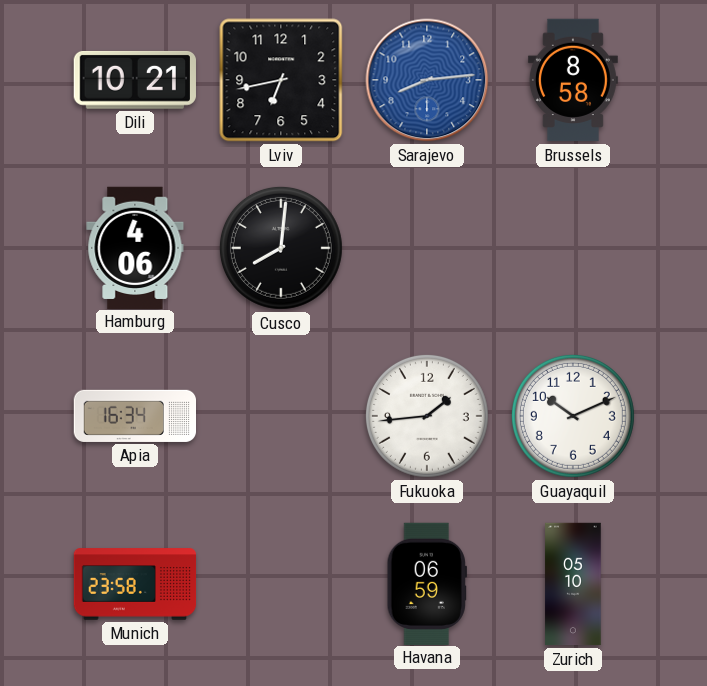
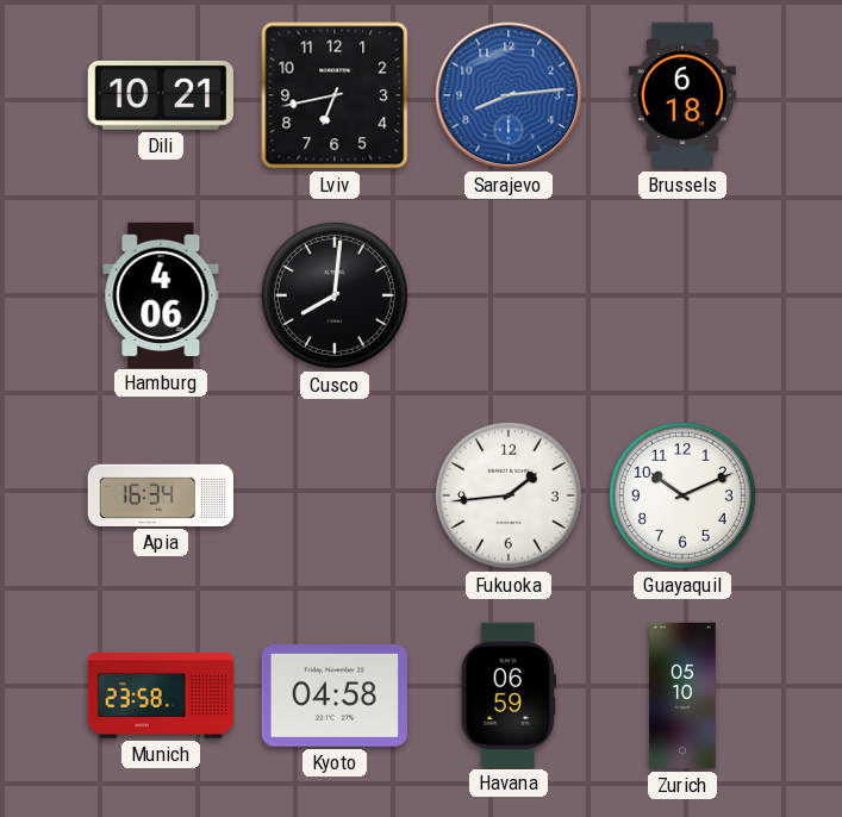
Brussels: 8:58 -> 6:18 (682, 95)
Kyoto: none -> 04:58 (333, 696)
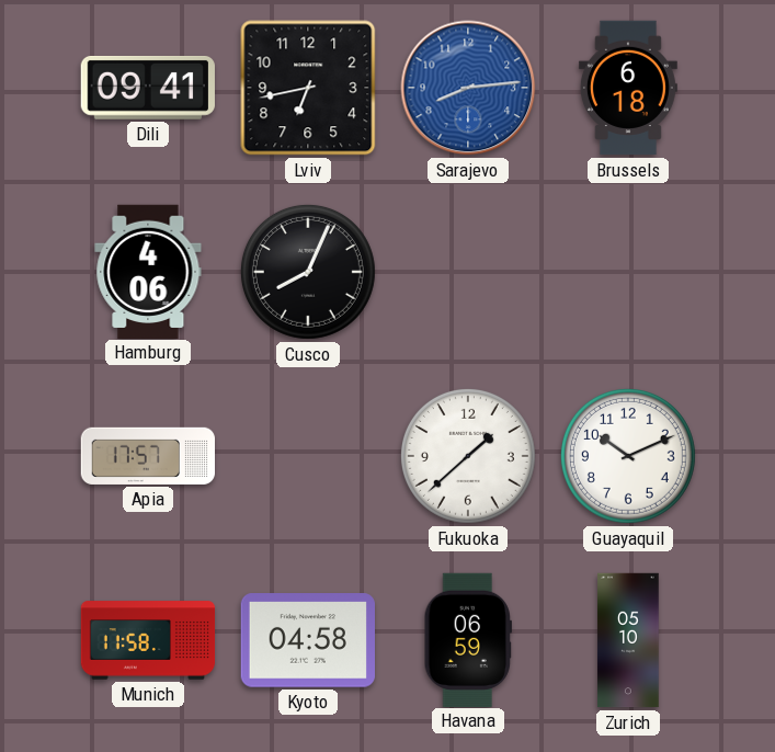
Dili: 10:21 -> 09:41 (148, 88)
Cusco: 8:01 -> 8:04 (308, 272)
Apia: 16:34 -> 17:57 (147, 456)
Fukuoka: 1:44 -> 1:38 (468, 456)
Munich: 23:58 -> 11:58 (148, 640)
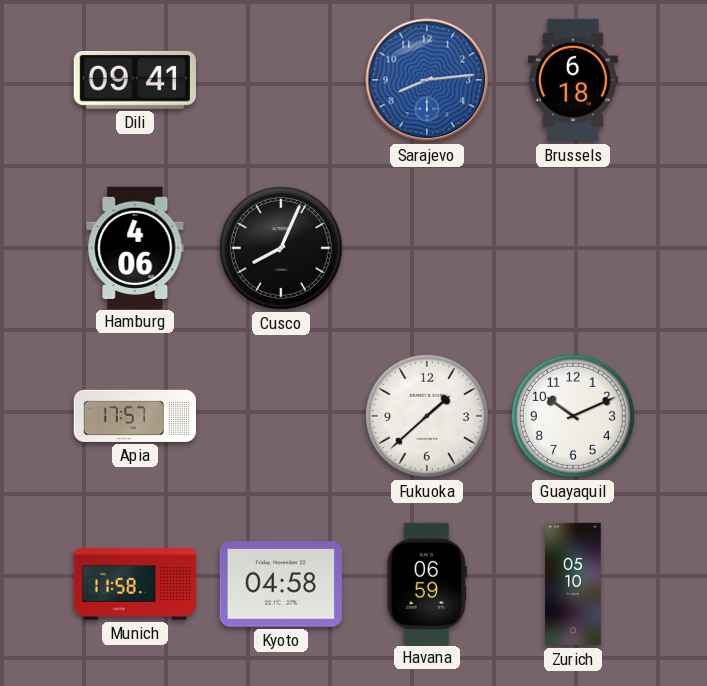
Lviv: 6:43 -> none (308, 88)
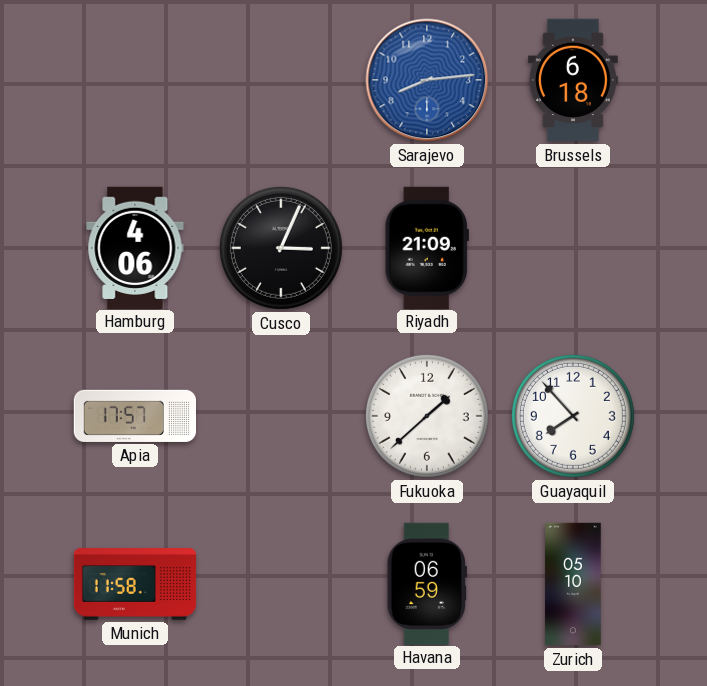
Dili: 09:41 -> none (135, 80)
Cusco: 8:04 -> 3:04 (281, 248)
Riyadh: none -> 21:09 (427, 247)
Guayaquil: 10:11 -> 7:53 (573, 416)
Kyoto: 04:58 -> none (280, 584)
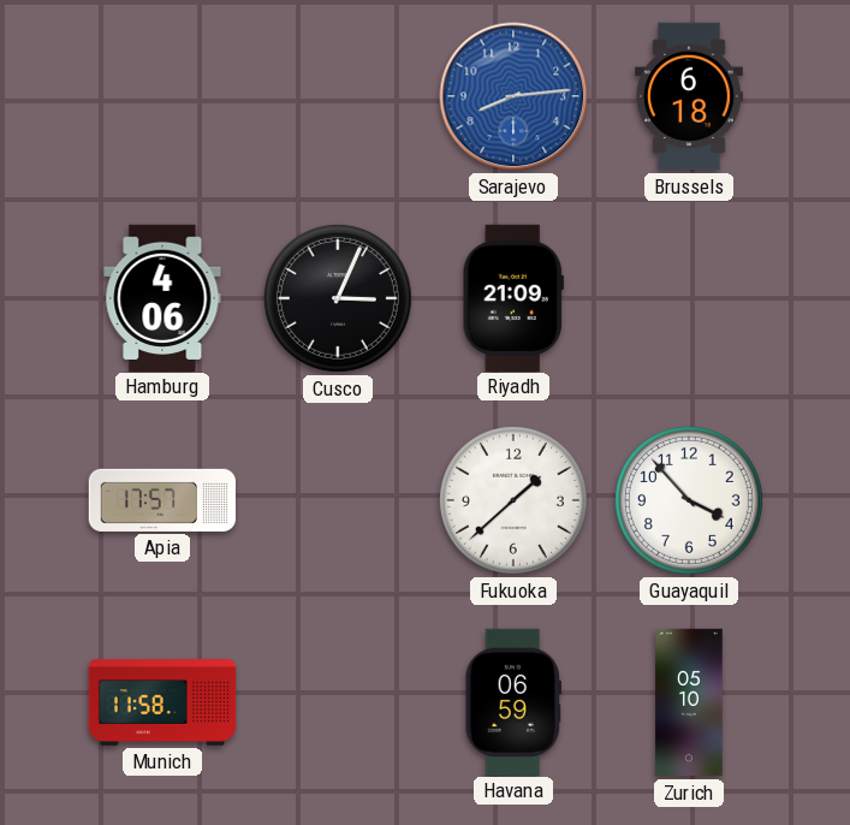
Guayaquil: 7:53 -> 3:53 (689, 500)
